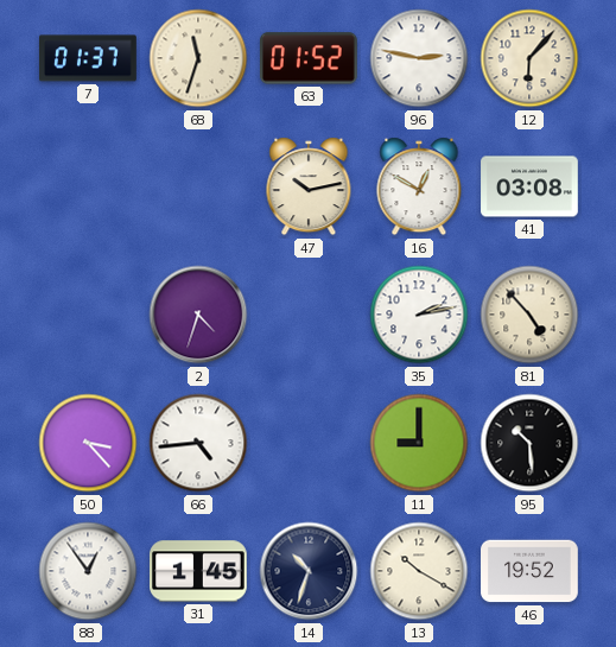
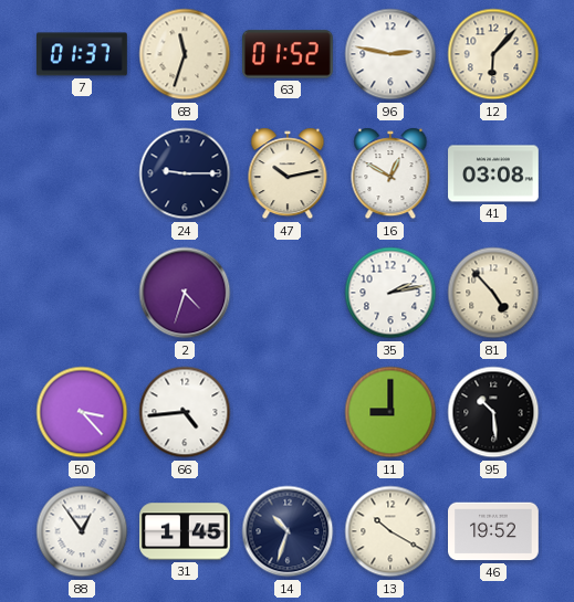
24: none -> 9:15 (185, 173)
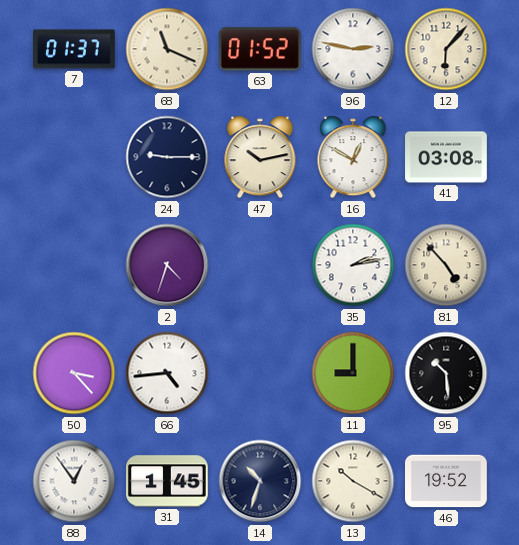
68: 11:33 -> 11:19 (167, 49)
